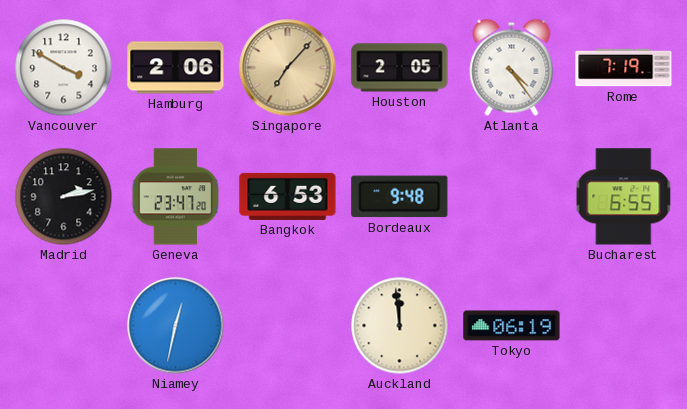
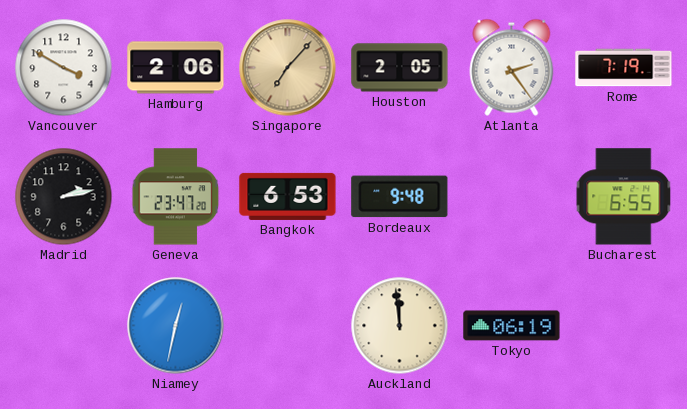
Atlanta: 4:24 -> 2:24 (512, 67)
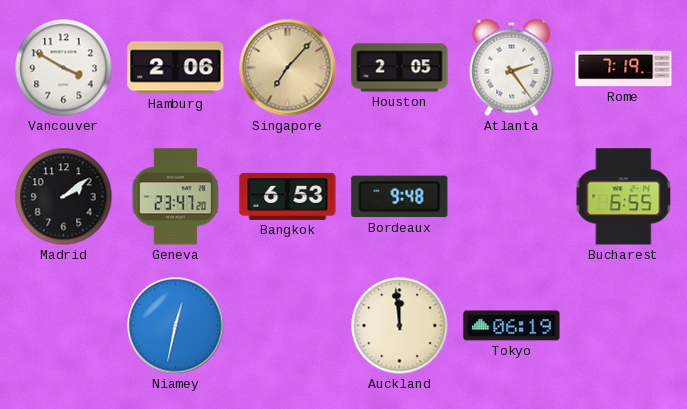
Madrid: 2:13 -> 2:09 (64, 197)
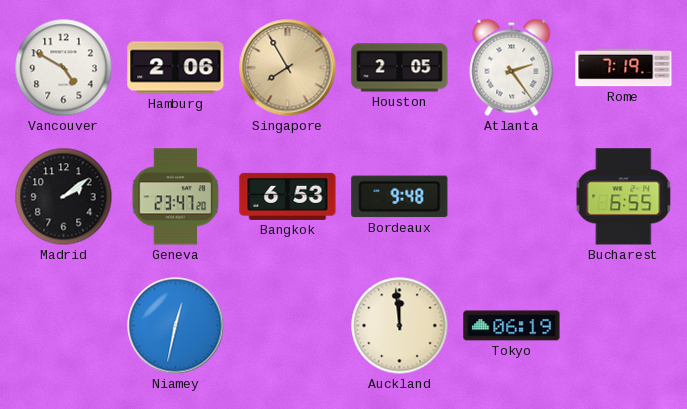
Vancouver: 3:50 -> 4:50 (64, 68)
Singapore: 7:07 -> 7:55 (288, 68)
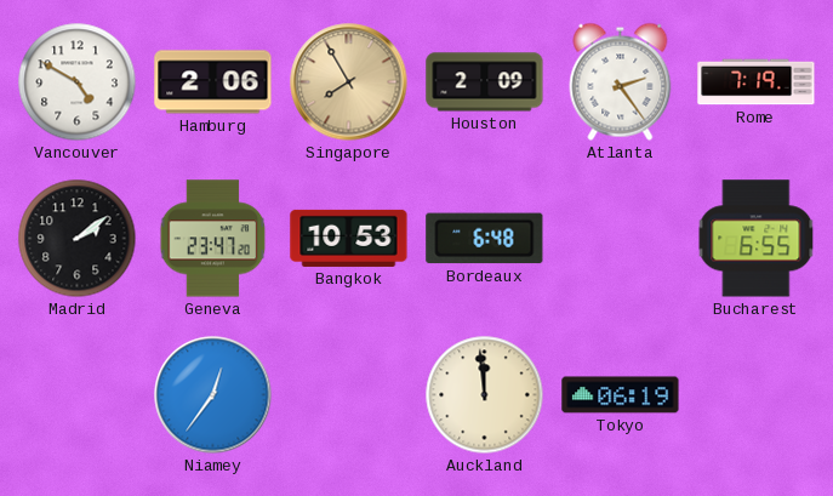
Houston: 2:05 -> 2:09 (485, 82)
Bangkok: 6:53 -> 10:53 (349, 238)
Bordeaux: 9:48 -> 6:48 (485, 239)
Niamey: 12:32 -> 12:36 (213, 395)
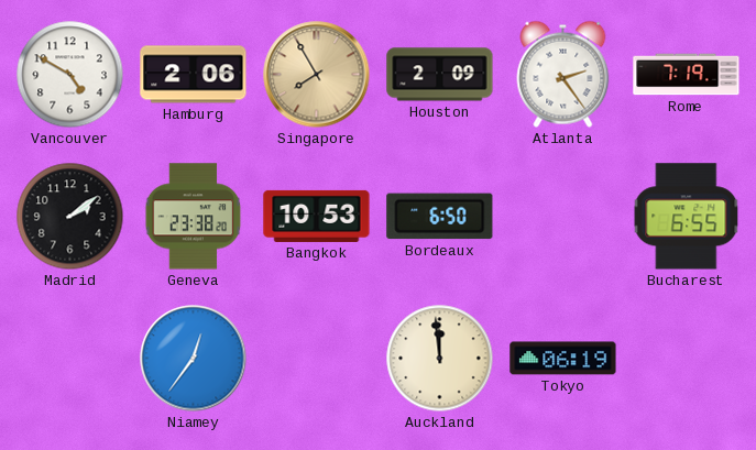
Geneva: 23:47 -> 23:38 (194, 217)
Bordeaux: 6:48 -> 6:50 (440, 217)
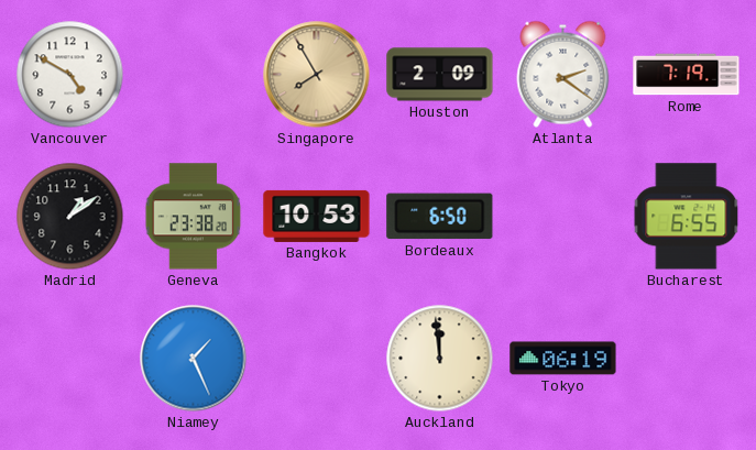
Hamburg: 2:06 -> none (194, 75)
Atlanta: 2:24 -> 2:21 (563, 74)
Madrid: 2:09 -> 1:09 (70, 217)
Niamey: 12:36 -> 1:26 (194, 359)
